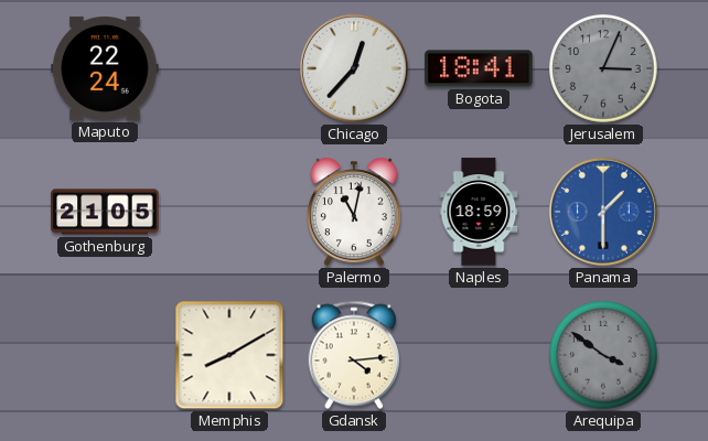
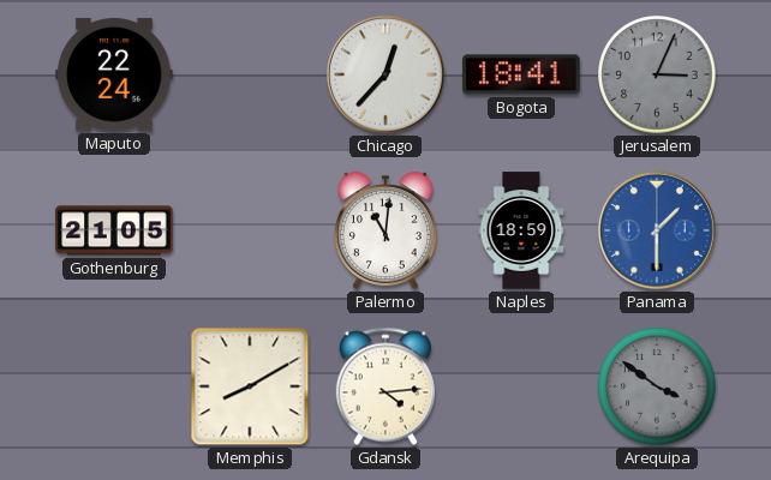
Palermo: 11:02 -> 11:01 (385, 230)
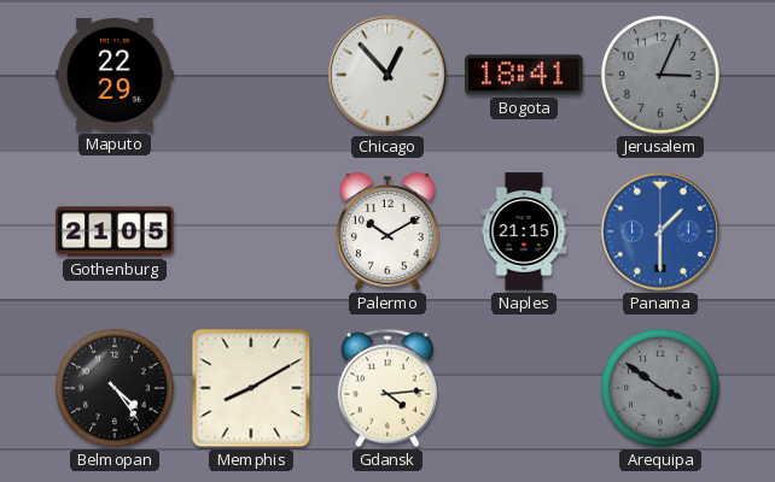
Maputo: 22:24 -> 22:29 (115, 75)
Chicago: 12:37 -> 12:53 (387, 75)
Palermo: 11:01 -> 10:10 (387, 231)
Naples: 18:59 -> 21:15 (524, 231)
Belmopan: none -> 4:24 (115, 388)
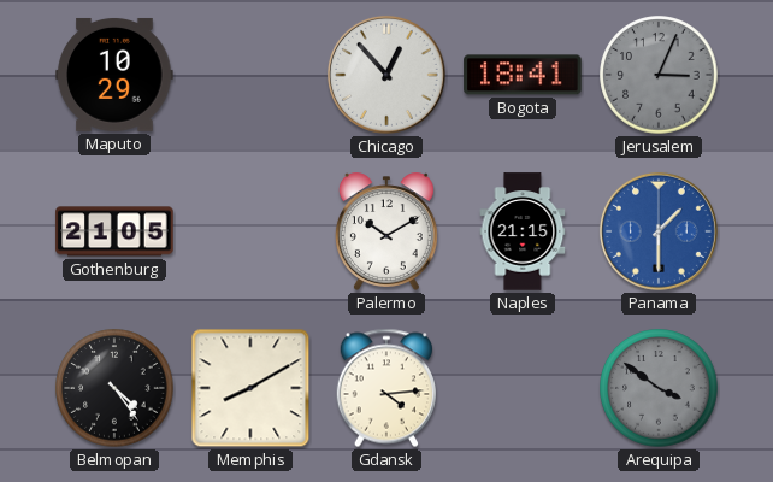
Maputo: 22:29 -> 10:29 (114, 75)
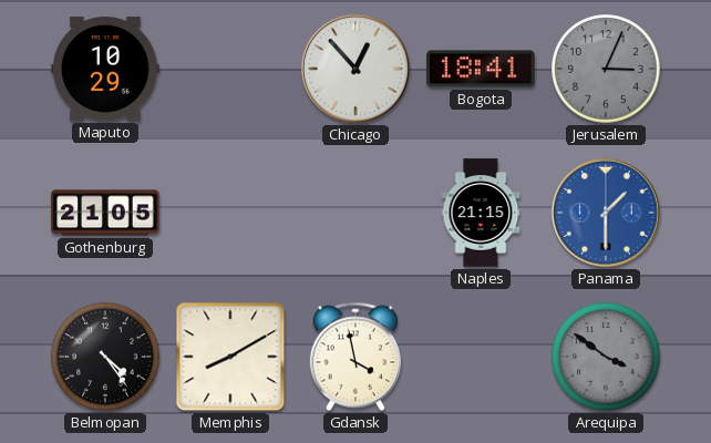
Palermo: 10:10 -> none (386, 231)
Gdansk: 4:14 -> 3:58 (354, 357)
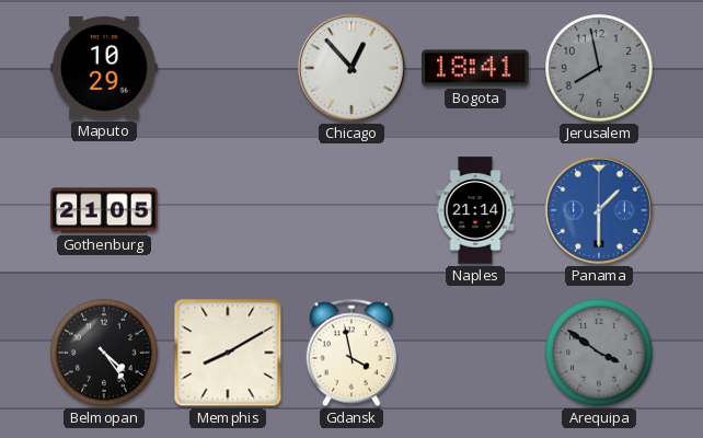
Jerusalem: 3:04 -> 7:58 (599, 68)
Naples: 21:15 -> 21:14 (475, 210)
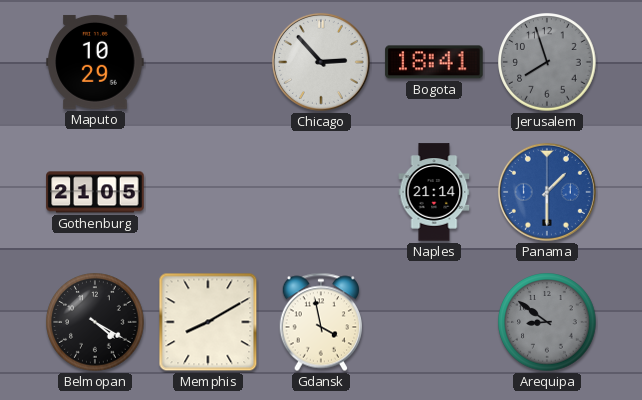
Chicago: 12:53 -> 2:53 (321, 62)
Jerusalem: 7:58 -> 7:57 (547, 62)
Belmopan: 4:24 -> 4:20 (95, 322)
Arequipa: 3:51 -> 8:51 (547, 322)
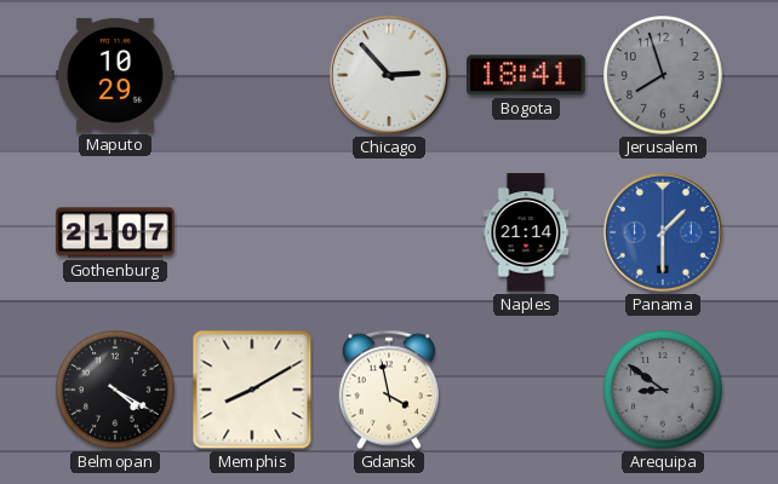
Gothenburg: 21:05 -> 21:07 (115, 232)
